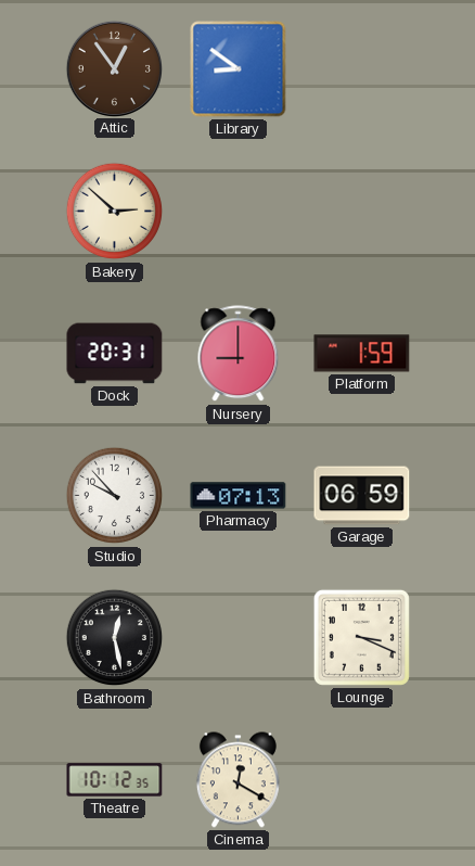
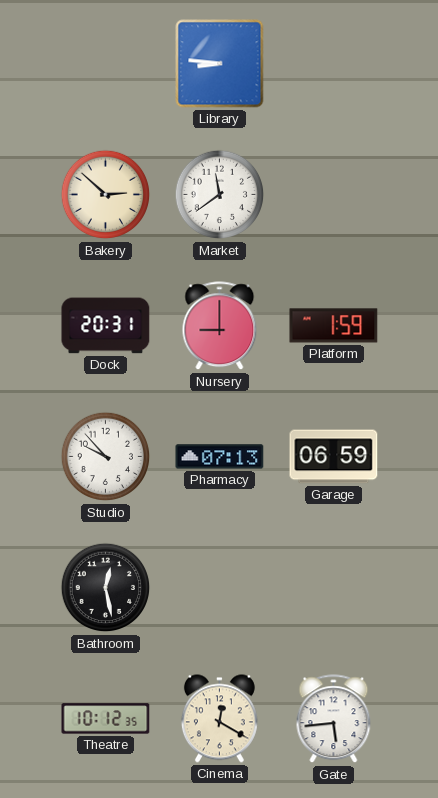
Attic: 12:54 -> none (114, 68)
Library: 8:51 -> 8:46 (220, 64)
Market: none -> 11:39 (220, 195)
Lounge: 3:19 -> none (361, 637)
Gate: none -> 5:44 (334, 719)
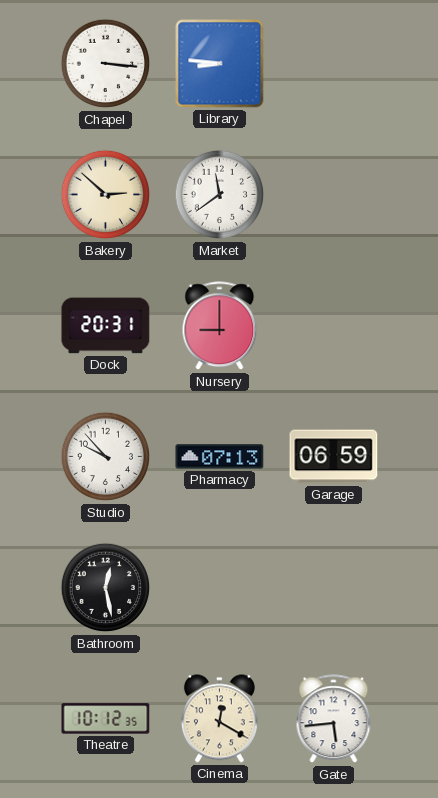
Chapel: none -> 3:16 (106, 64)
Platform: 1:59 -> none (334, 326)
